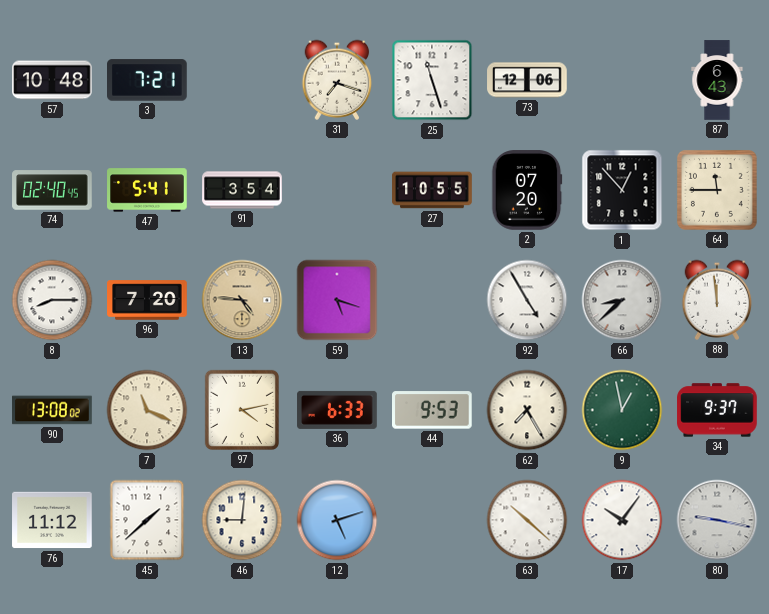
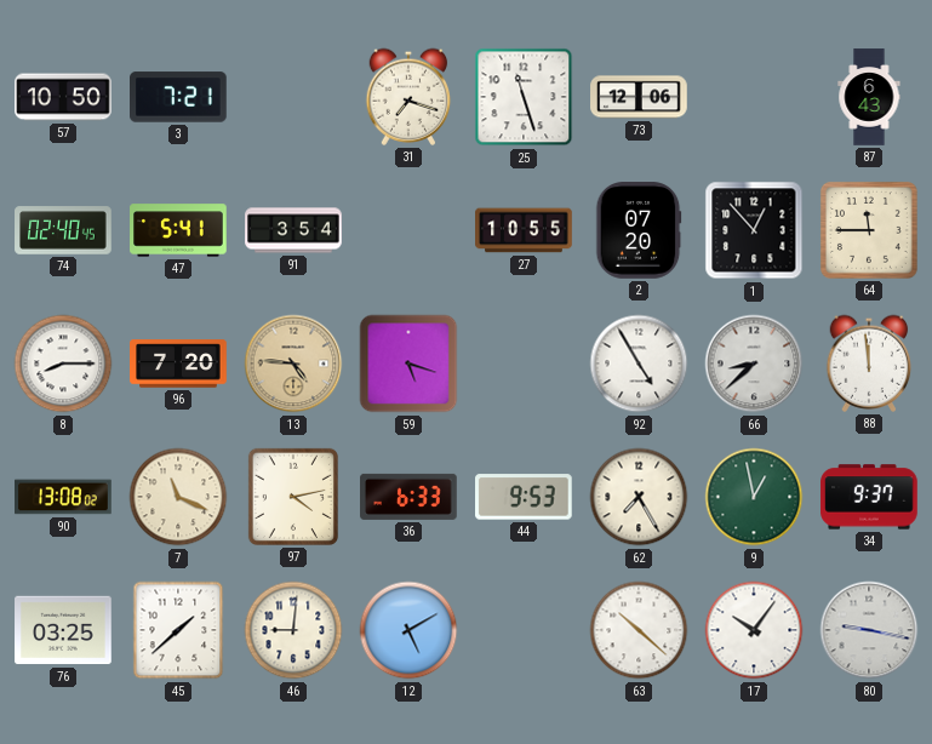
57: 10:48 -> 10:50 (63, 97)
76: 11:12 -> 03:25 (63, 630)
12: 5:12 -> 5:10 (408, 630)
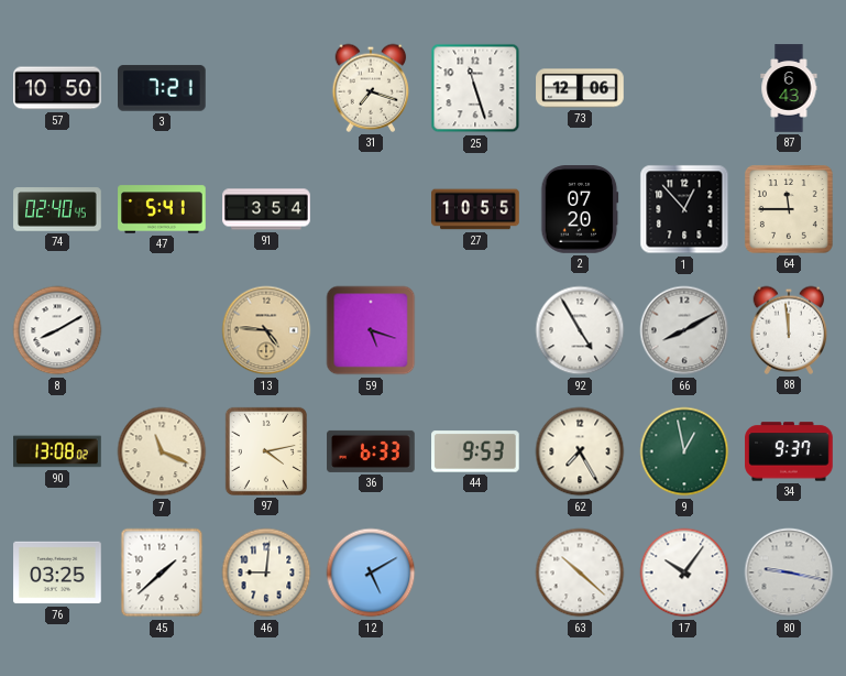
8: 8:15 -> 8:10 (57, 330)
96: 7:20 -> none (178, 364)
66: 8:38 -> 8:10 (684, 330)
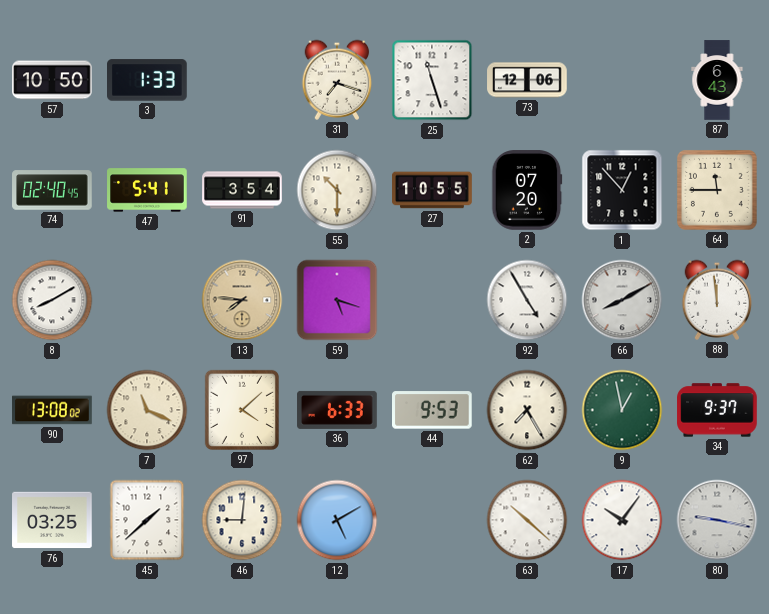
3: 7:21 -> 1:33 (148, 80)
55: none -> 10:30 (337, 190)
13: 4:46 -> 7:46 (242, 300)
97: 4:13 -> 4:08 (242, 410)
